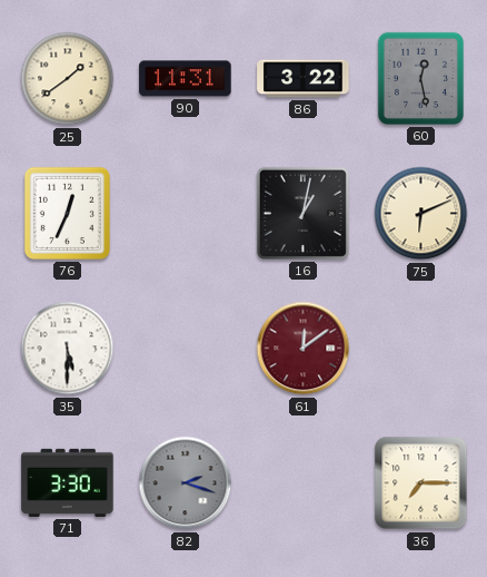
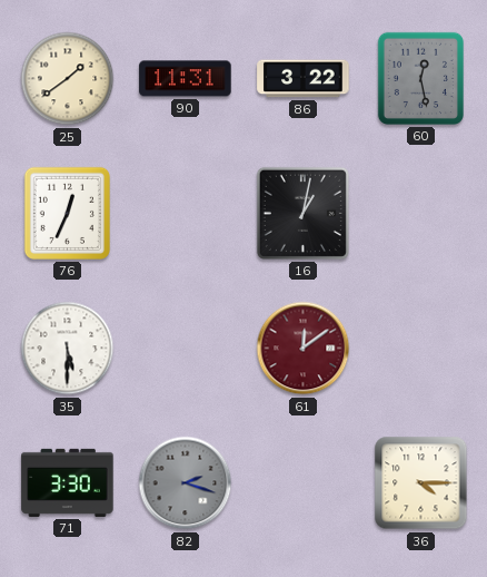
75: 6:11 -> none (421, 214)
36: 7:15 -> 4:15 (421, 483)
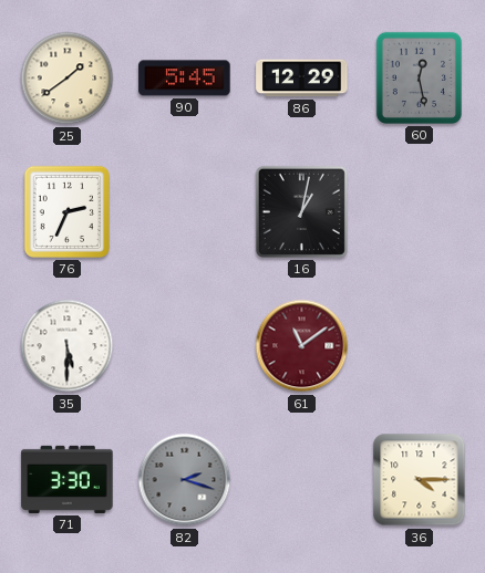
90: 11:31 -> 5:45 (185, 79)
86: 3:22 -> 12:29 (302, 79)
76: 12:34 -> 2:34 (66, 211)
61: 12:09 -> 11:09 (302, 346)
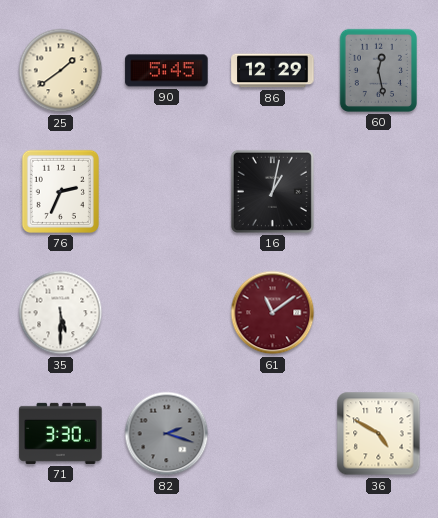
36: 4:15 -> 4:50 (379, 434)
